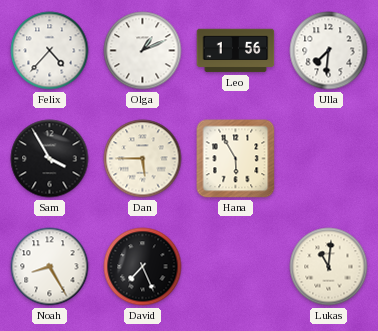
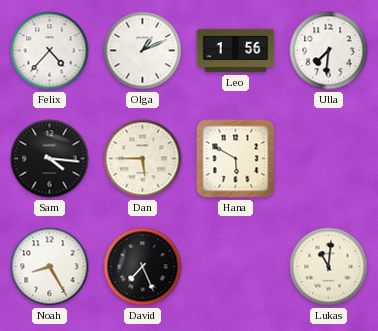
Sam: 3:55 -> 4:16 (50, 159)
Hana: 5:55 -> 5:50 (236, 159)
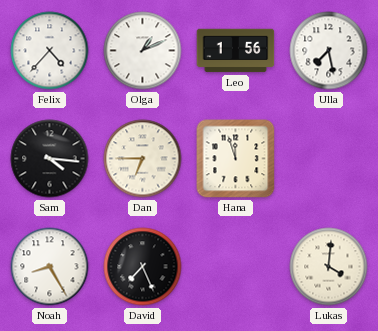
Ulla: 7:31 -> 7:28 (329, 51)
Dan: 5:45 -> 6:45 (143, 159)
Hana: 5:50 -> 11:57 (236, 159)
Lukas: 11:01 -> 4:01 (329, 267)
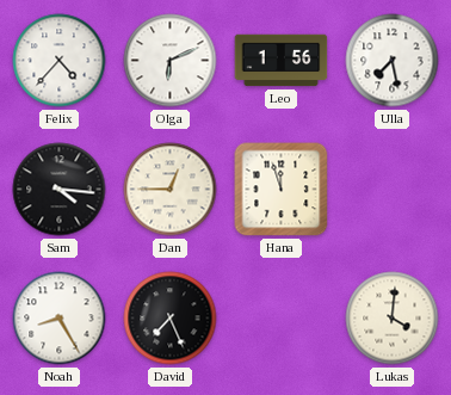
Olga: 1:11 -> 6:11 (171, 61)
Dan: 6:45 -> 12:45 (171, 190)
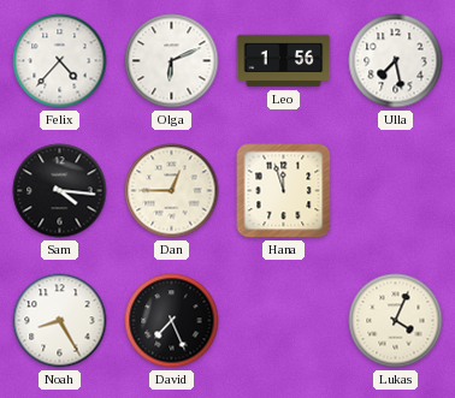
Lukas: 4:01 -> 4:04 (396, 321)
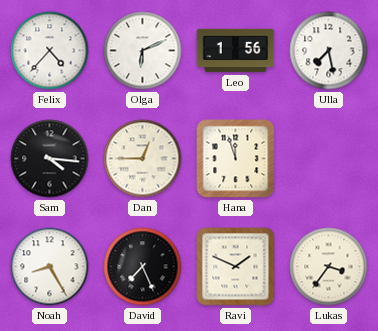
Ravi: none -> 1:49 (236, 267)
Lukas: 4:04 -> 3:36 (329, 267)
